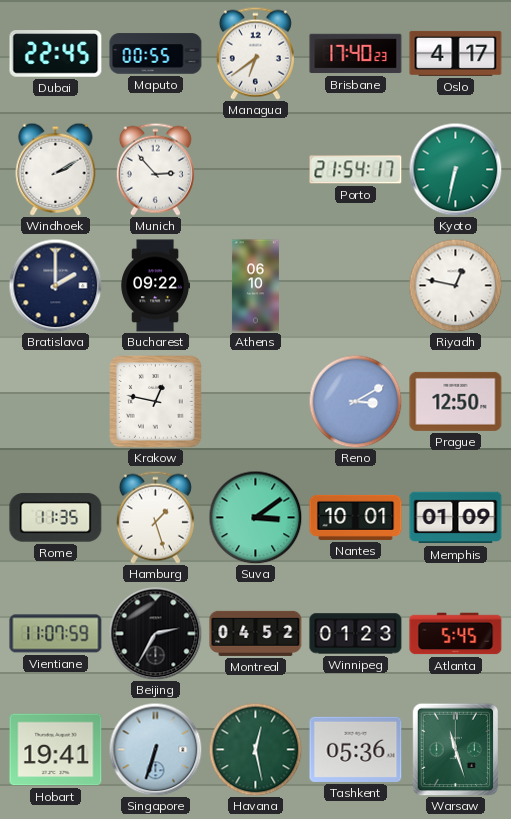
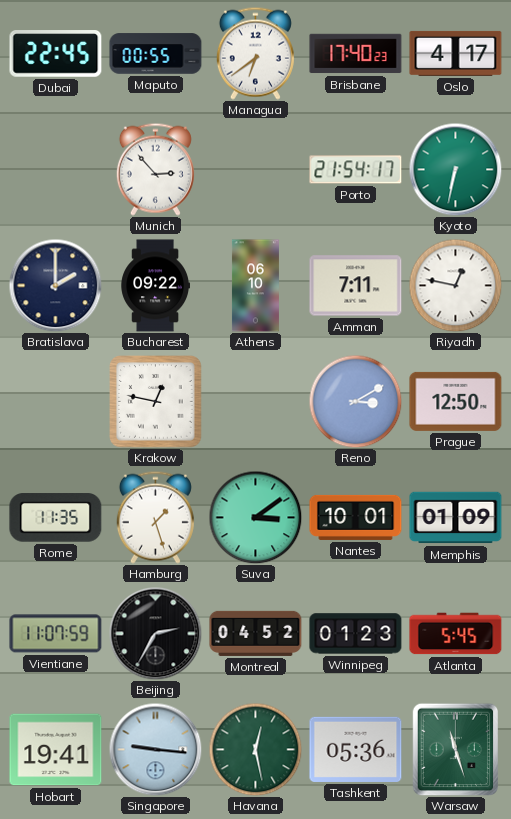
Windhoek: 2:10 -> none (56, 169)
Amman: none -> 7:11 (356, 286)
Singapore: 6:33 -> 9:16 (155, 749)
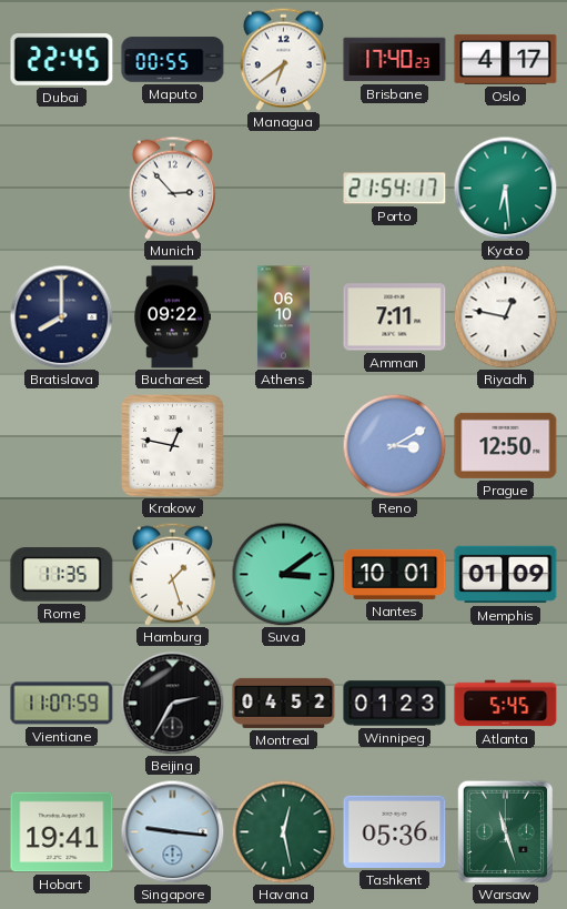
Kyoto: 6:32 -> 6:29 (505, 188)
Bratislava: 2:00 -> 8:00 (61, 316)
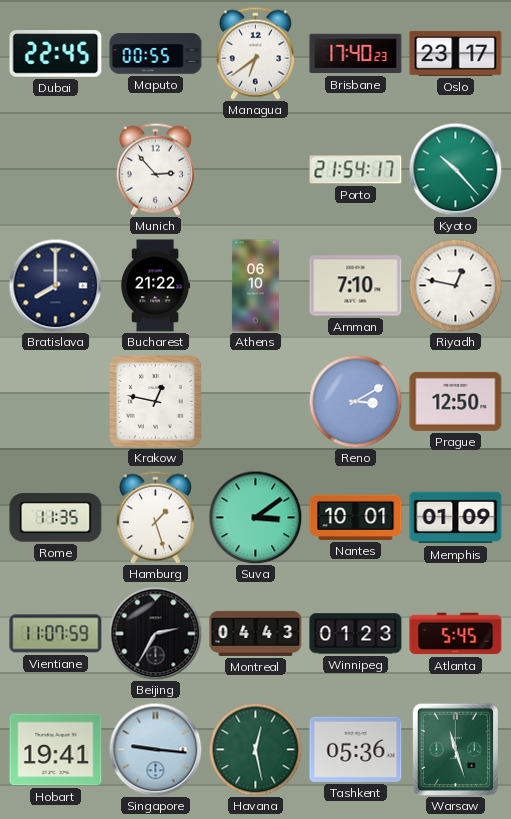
Oslo: 4:17 -> 23:17 (456, 53)
Kyoto: 6:29 -> 10:23 (455, 169)
Bucharest: 09:22 -> 21:22 (155, 286)
Amman: 7:11 -> 7:10 (356, 286)
Montreal: 04:52 -> 04:43 (256, 633)
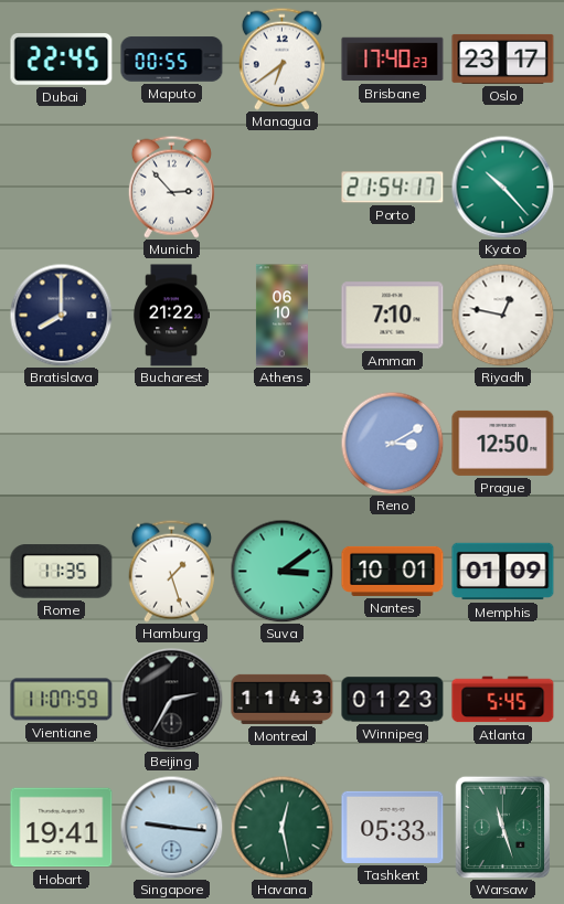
Krakow: 12:47 -> none (156, 402)
Montreal: 04:43 -> 11:43 (283, 699)
Tashkent: 05:36 -> 05:33 (393, 827)
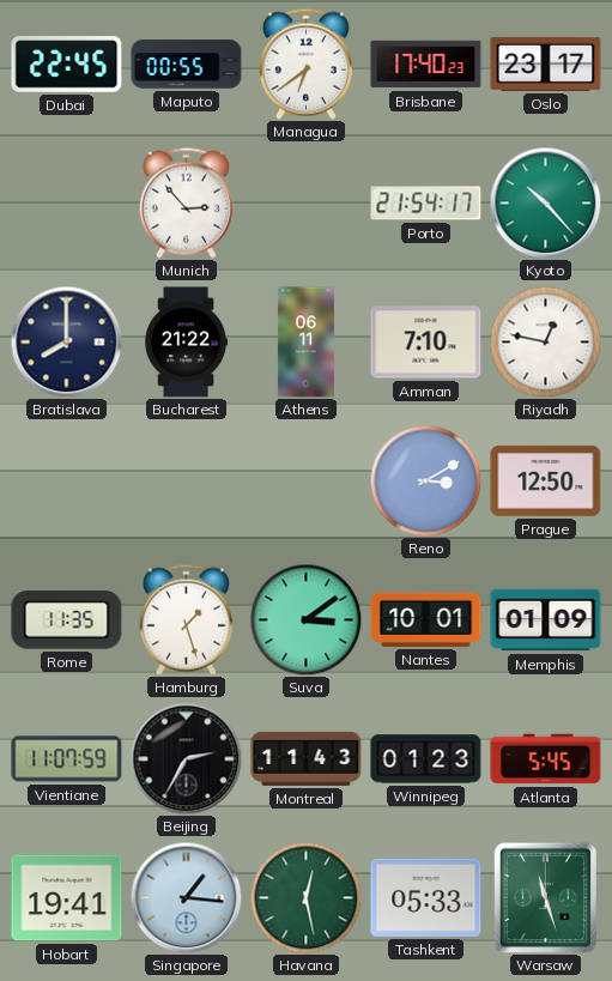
Athens: 06:10 -> 06:11 (305, 343)
Singapore: 9:16 -> 1:16 (186, 897)
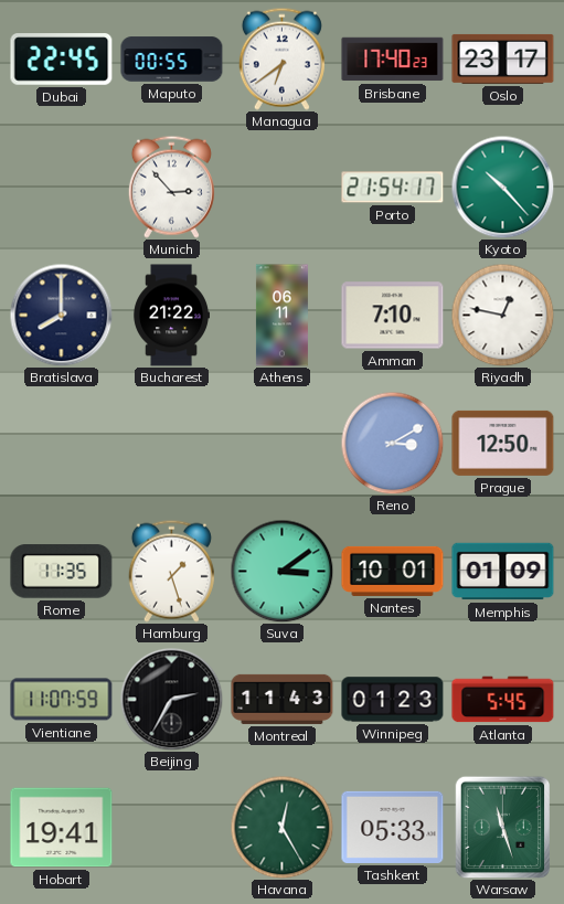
Singapore: 1:16 -> none (186, 897)
Havana: 12:28 -> 12:25 (281, 827)
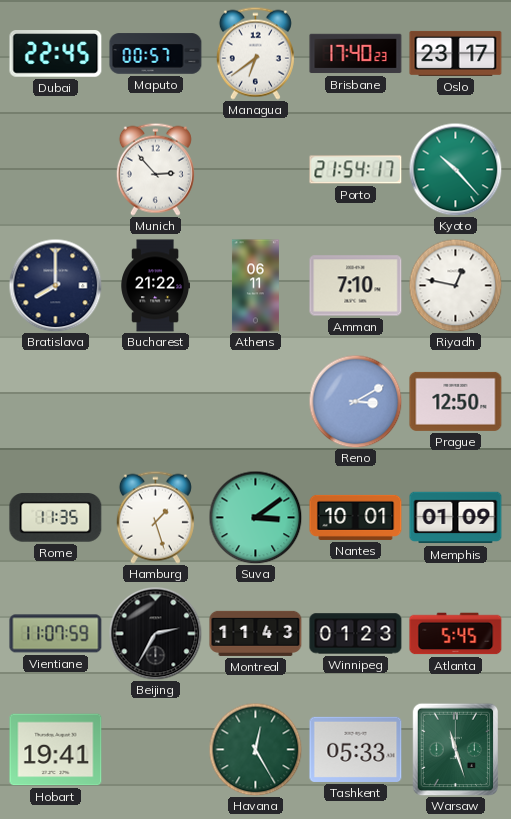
Maputo: 00:55 -> 00:57 (156, 54)
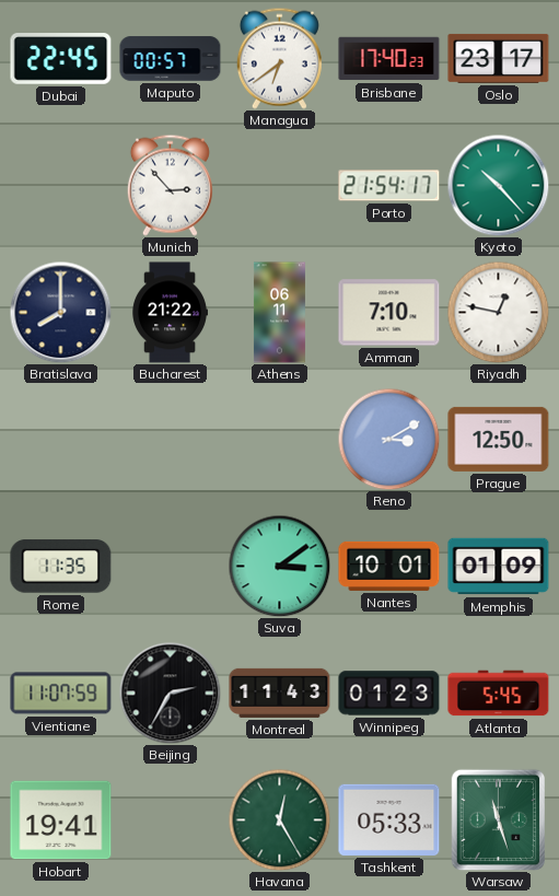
Hamburg: 1:27 -> none (155, 517)
